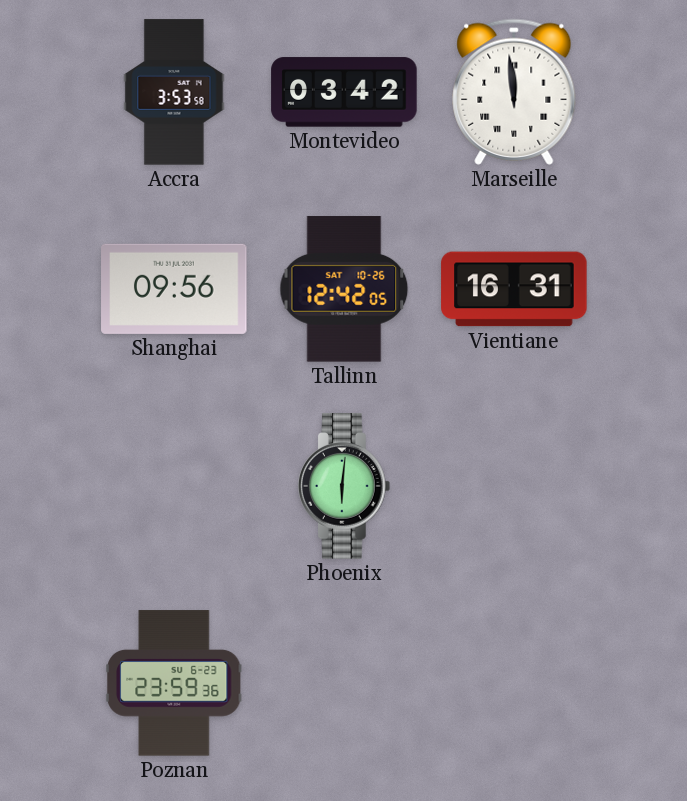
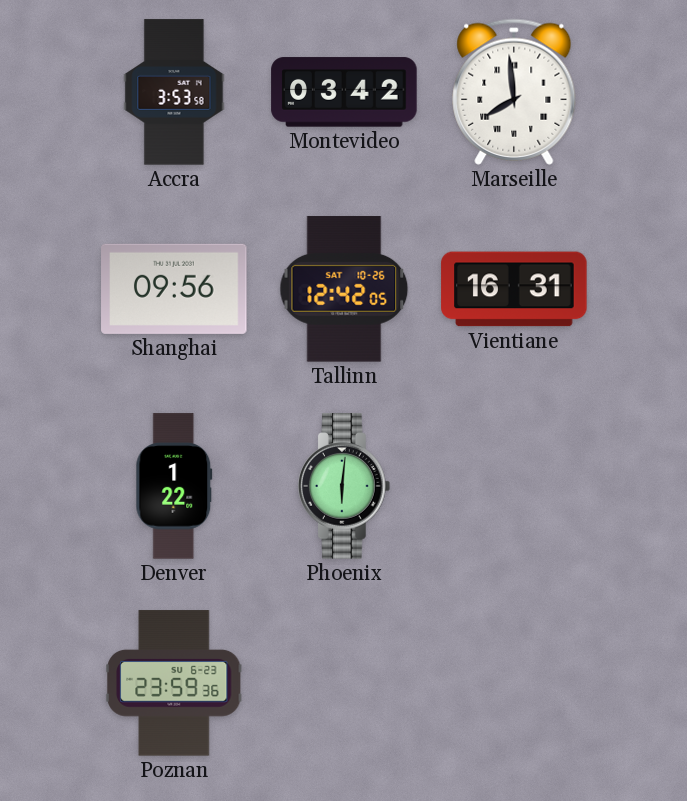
Marseille: 11:59 -> 7:59 (514, 92)
Denver: none -> 1:22 (174, 486)
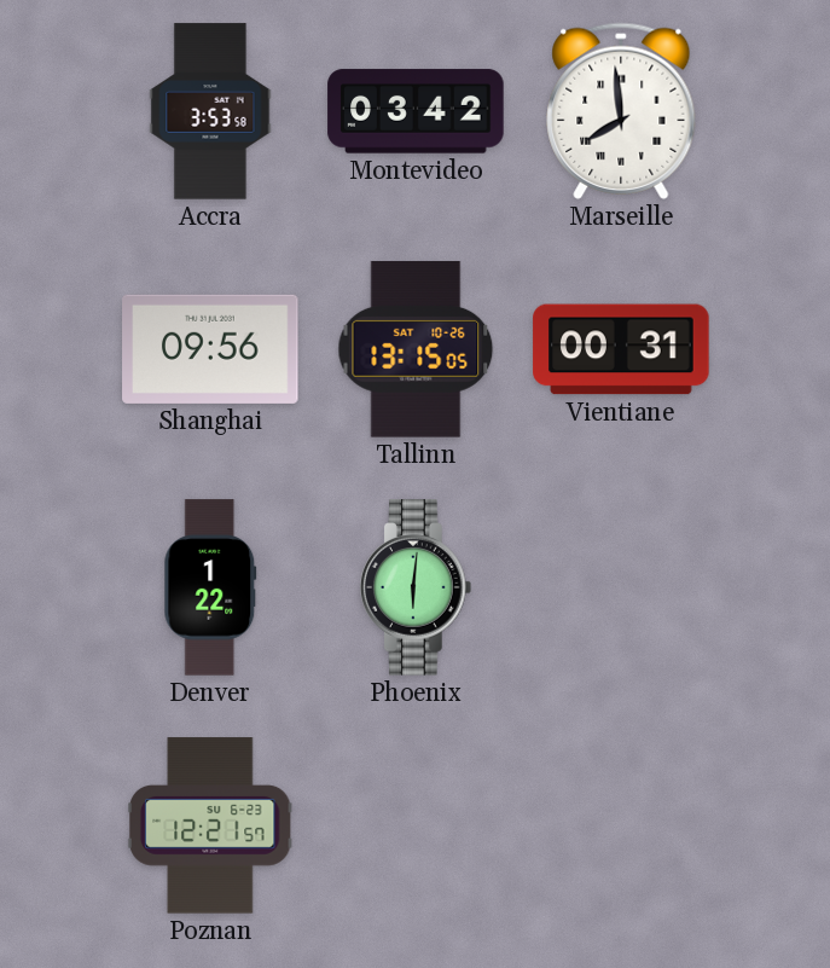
Tallinn: 12:42 -> 13:15 (416, 349)
Vientiane: 16:31 -> 00:31 (621, 349)
Poznan: 23:59 -> 12:21 (210, 825)
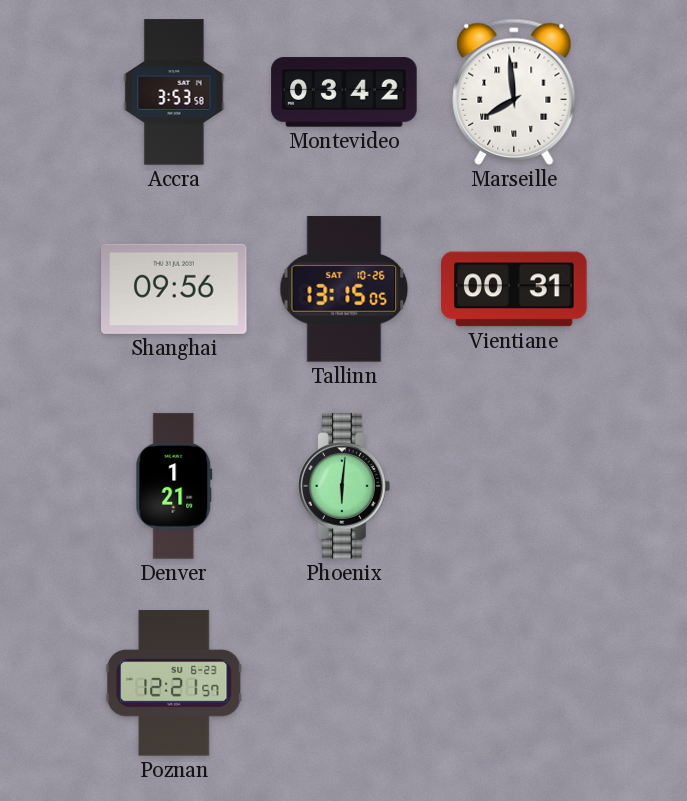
Denver: 1:22 -> 1:21 (174, 486)
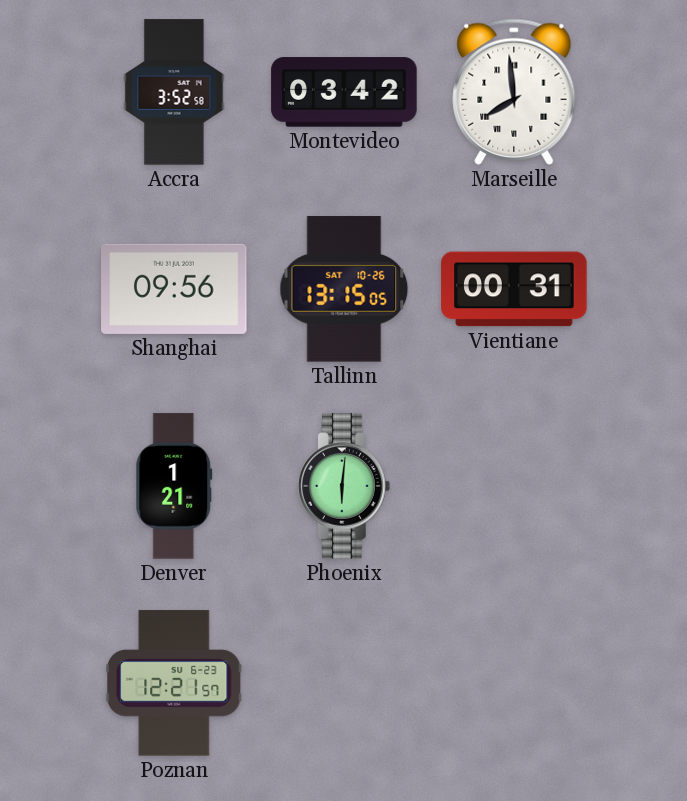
Accra: 3:53 -> 3:52 (174, 92)
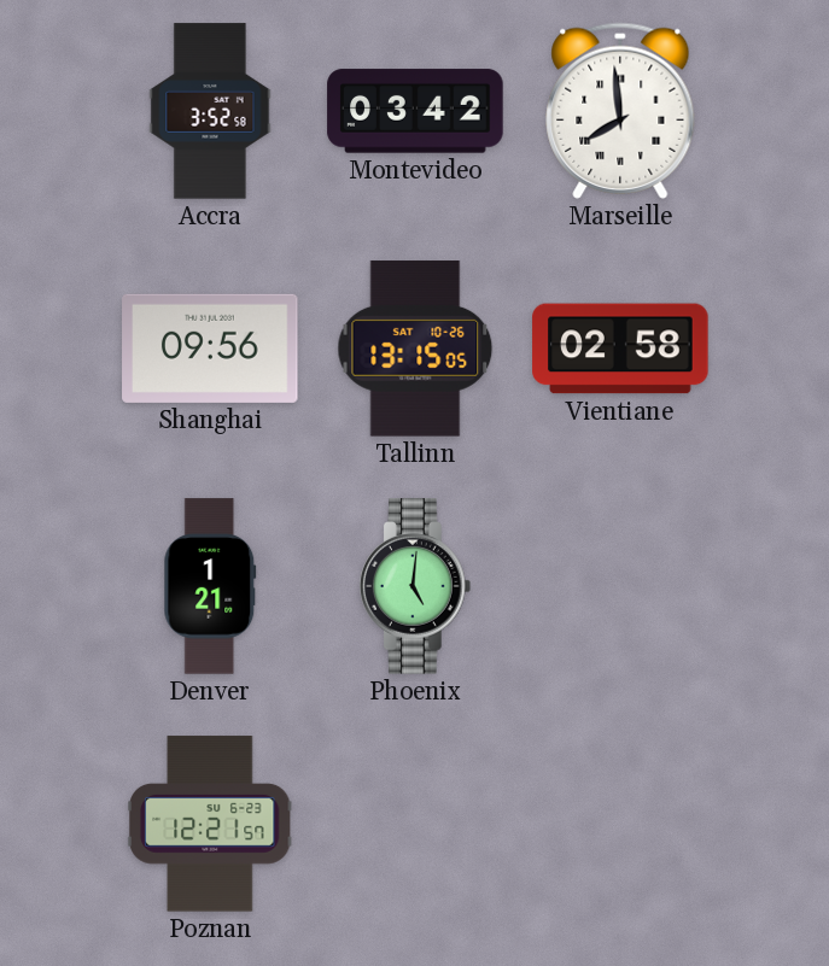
Vientiane: 00:31 -> 02:58 (620, 349)
Phoenix: 6:01 -> 5:01 (416, 586)
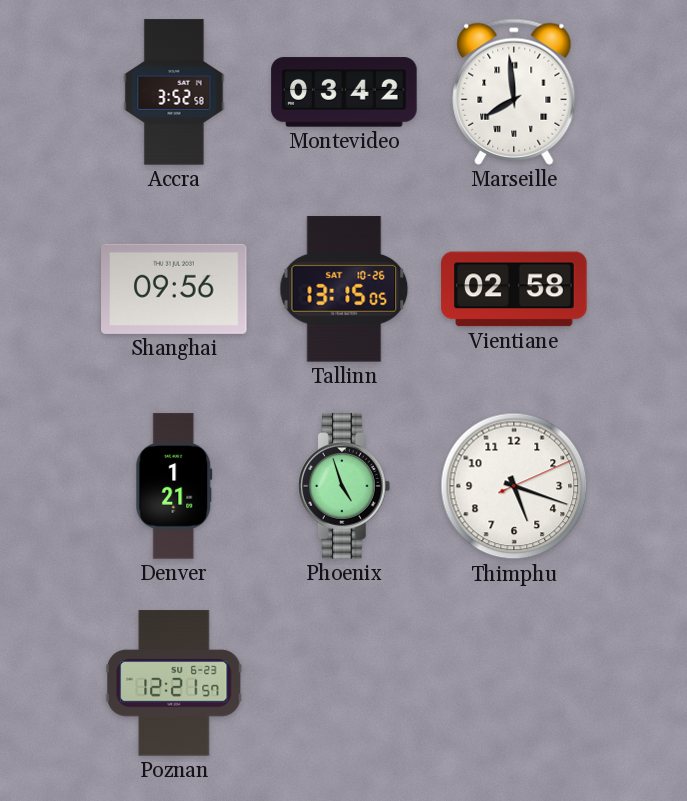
Phoenix: 5:01 -> 4:57 (345, 486)
Thimphu: none -> 5:18 (514, 486)
